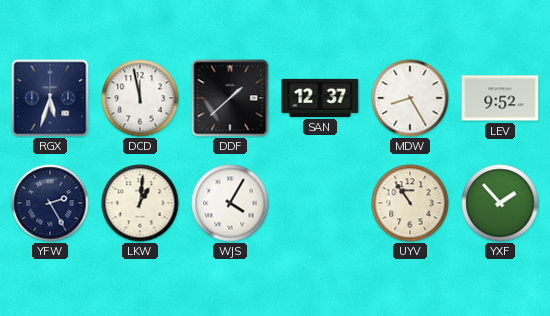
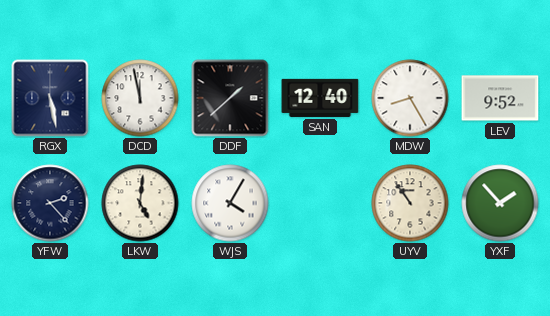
RGX: 5:33 -> 5:28 (50, 98)
SAN: 12:37 -> 12:40 (320, 98)
YFW: 2:25 -> 2:23 (50, 203)
LKW: 1:01 -> 5:01 (140, 203)
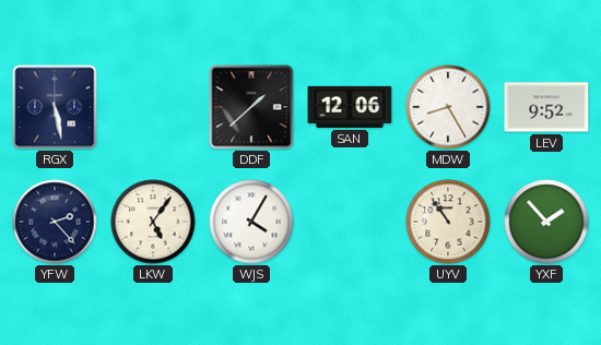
DCD: 11:58 -> none (140, 98)
SAN: 12:40 -> 12:06 (350, 107)
LKW: 5:01 -> 5:06 (153, 222)
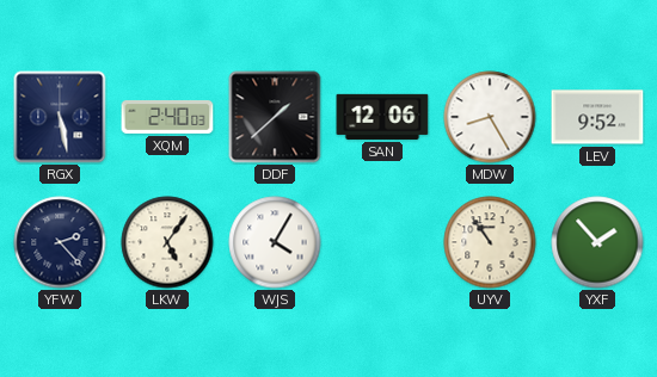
XQM: none -> 2:40 (167, 117)
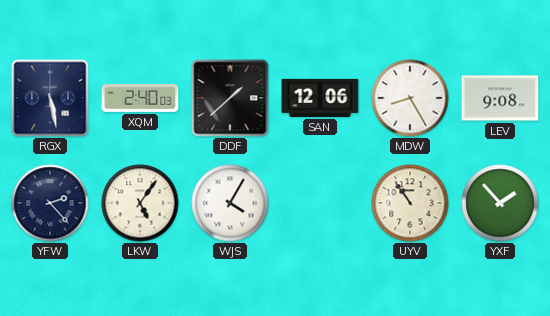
LEV: 9:52 -> 9:08 (500, 98)
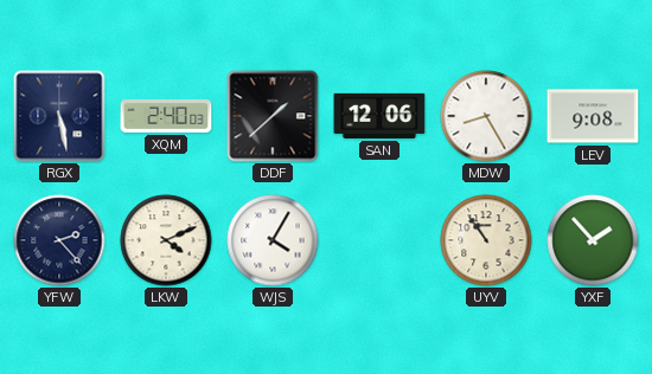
LKW: 5:06 -> 4:11 (166, 240)
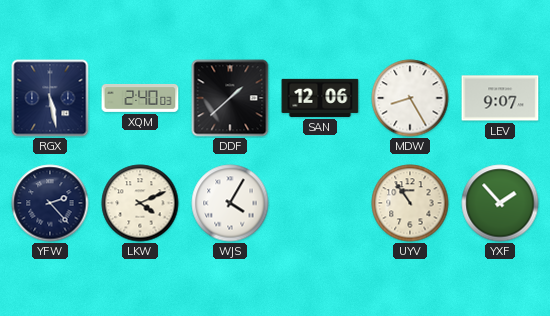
LEV: 9:08 -> 9:07 (500, 98)
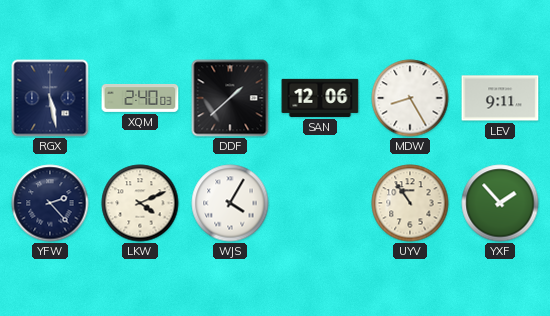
LEV: 9:07 -> 9:11 (500, 98)
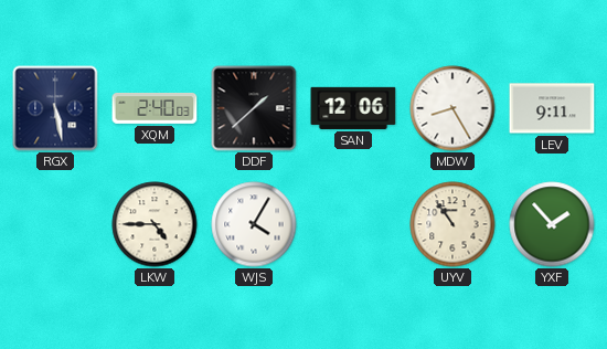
YFW: 2:23 -> none (50, 203)
LKW: 4:11 -> 4:45 (155, 224)
